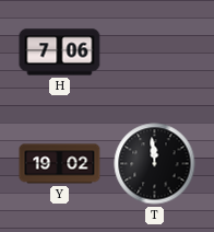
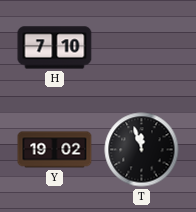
H: 7:06 -> 7:10 (55, 48)
T: 11:59 -> 11:57 (142, 150)
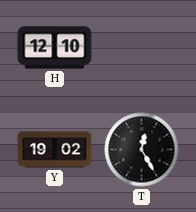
H: 7:10 -> 12:10 (55, 48)
T: 11:57 -> 12:25 (142, 150)
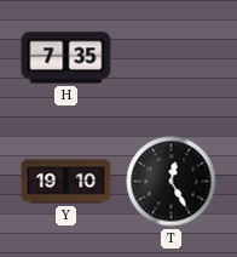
H: 12:10 -> 7:35 (67, 58)
Y: 19:02 -> 19:10 (67, 182)
